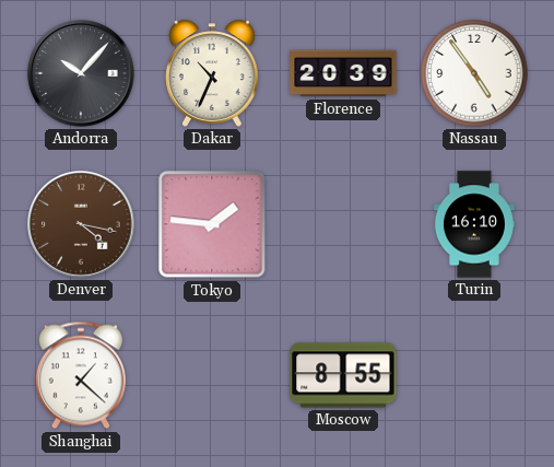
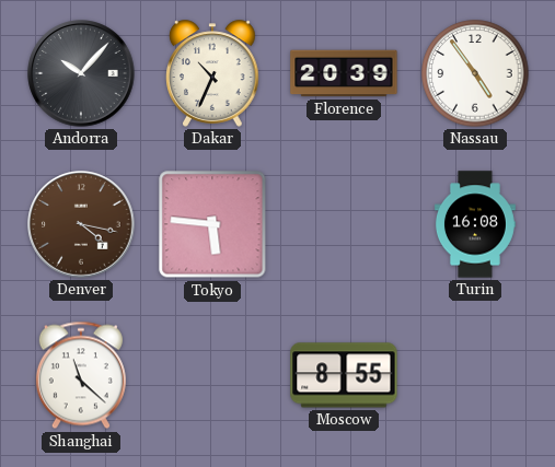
Tokyo: 1:46 -> 5:46 (212, 224)
Turin: 16:10 -> 16:08 (475, 224)
Shanghai: 1:22 -> 11:22 (81, 375)
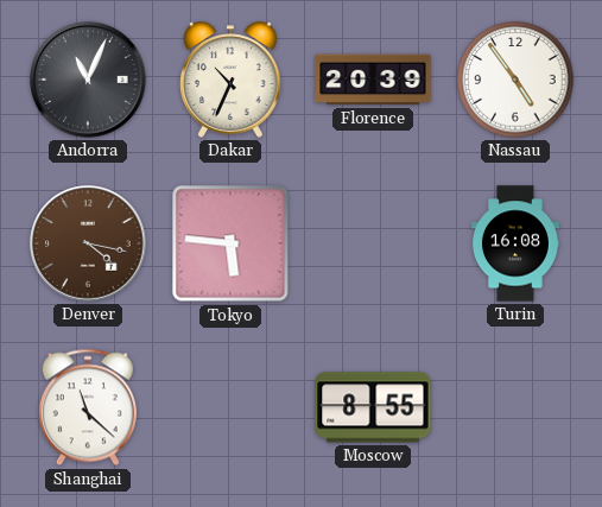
Andorra: 10:07 -> 11:04 (88, 80)
